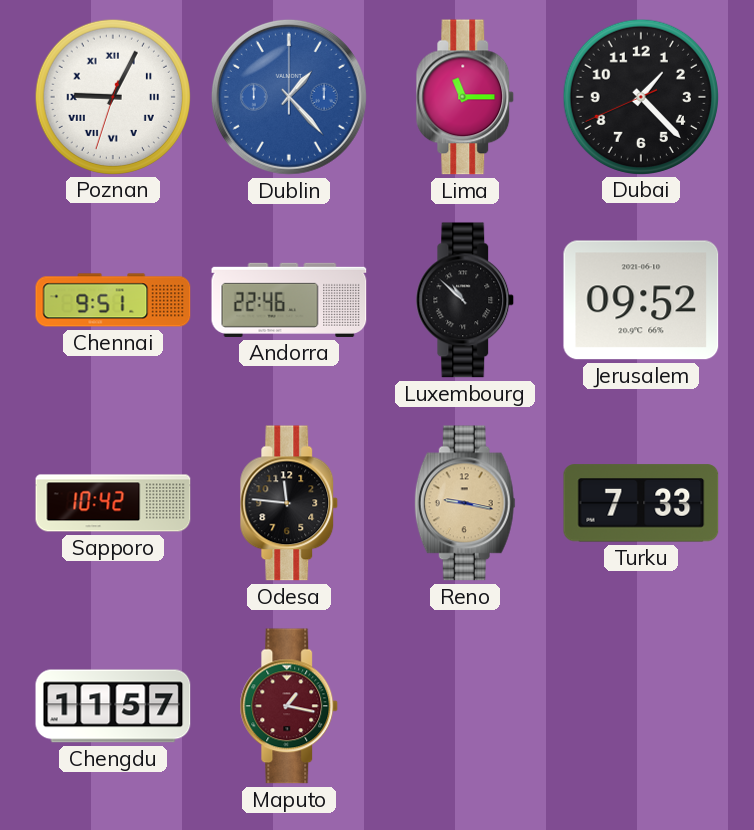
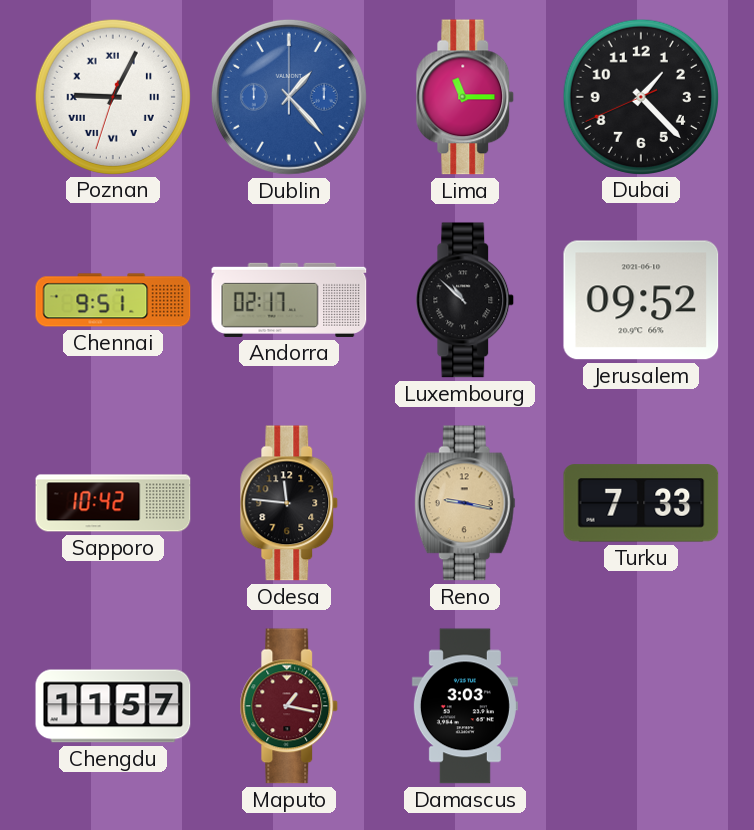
Andorra: 22:46 -> 02:17 (289, 300)
Damascus: none -> 3:03 (465, 706)
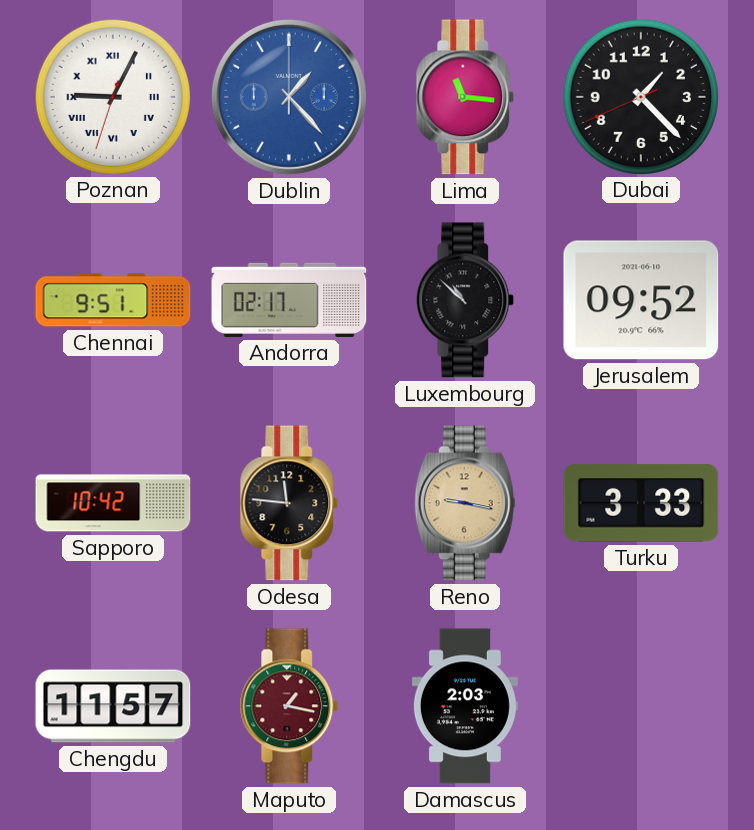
Lima: 11:15 -> 11:16 (465, 97)
Turku: 7:33 -> 3:33 (641, 503)
Damascus: 3:03 -> 2:03 (465, 706)
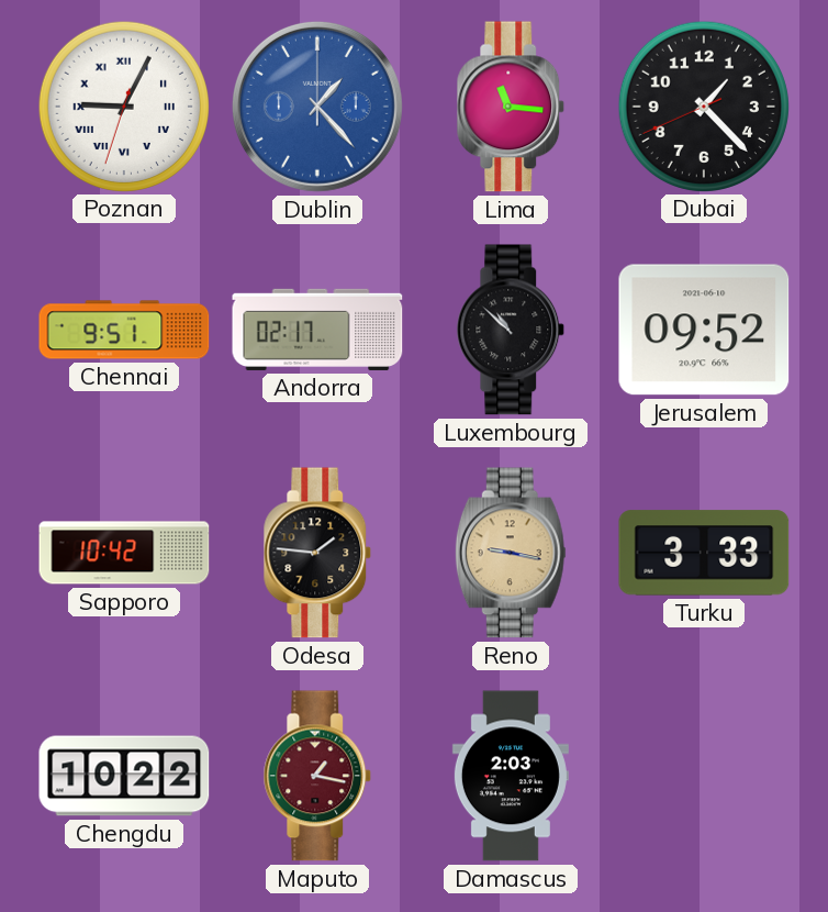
Odesa: 11:46 -> 1:46 (317, 553)
Chengdu: 11:57 -> 10:22 (124, 776)
